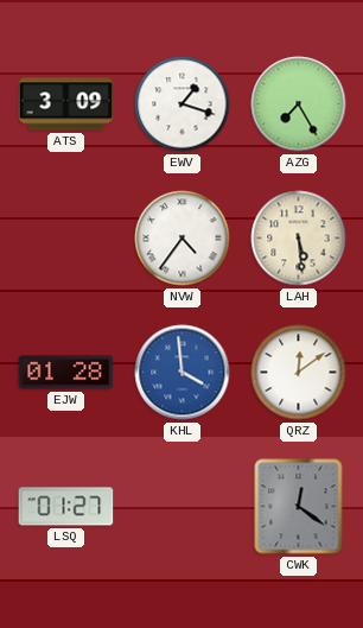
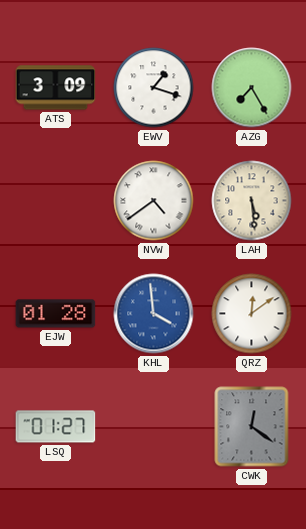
NVW: 4:36 -> 4:39 (154, 201)
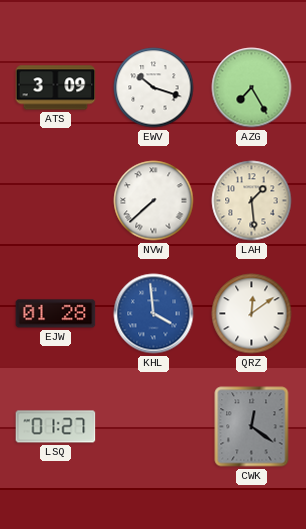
EWV: 1:18 -> 10:18 (154, 88)
NVW: 4:39 -> 7:38 (154, 201)
LAH: 5:29 -> 1:29 (252, 201)
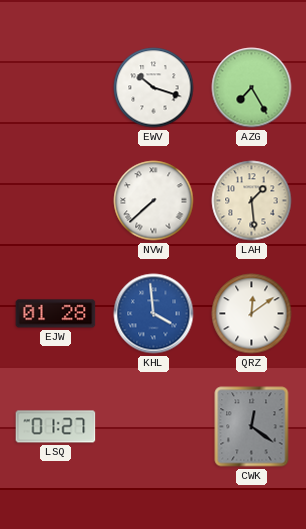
ATS: 3:09 -> none (56, 88)
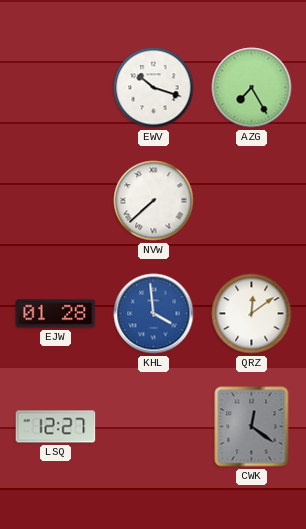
LAH: 1:29 -> none (252, 201)
LSQ: 01:27 -> 12:27 (56, 427)
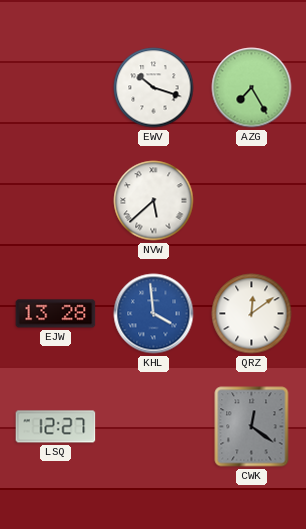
NVW: 7:38 -> 5:38 (154, 201)
EJW: 01:28 -> 13:28 (56, 314)
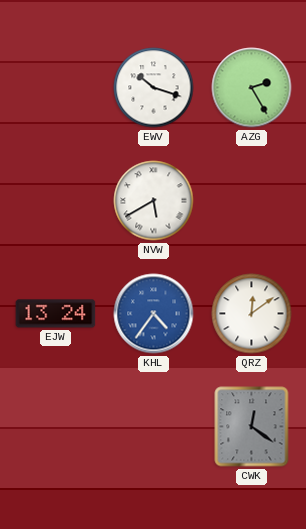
AZG: 7:25 -> 2:25 (252, 88)
NVW: 5:38 -> 5:40 (154, 201)
EJW: 13:28 -> 13:24 (56, 314)
KHL: 3:59 -> 4:36 (154, 314)
LSQ: 12:27 -> none (56, 427)
